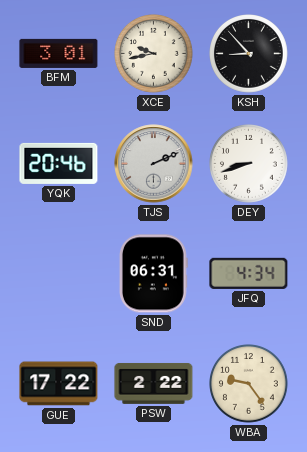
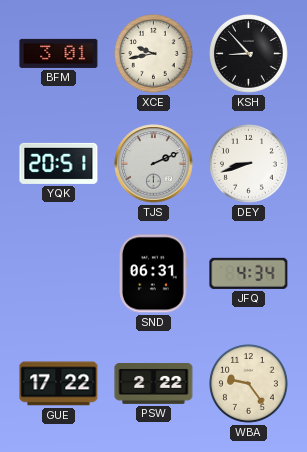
YQK: 20:46 -> 20:51 (59, 163)
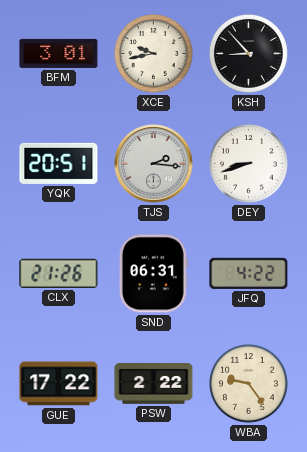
TJS: 2:11 -> 2:16 (154, 164)
CLX: none -> 21:26 (59, 273)
JFQ: 4:34 -> 4:22 (249, 273)
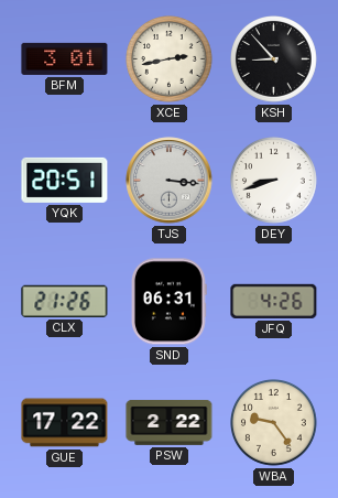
XCE: 9:43 -> 2:43 (170, 59)
TJS: 2:16 -> 3:16 (170, 181)
JFQ: 4:22 -> 4:26 (274, 301)
